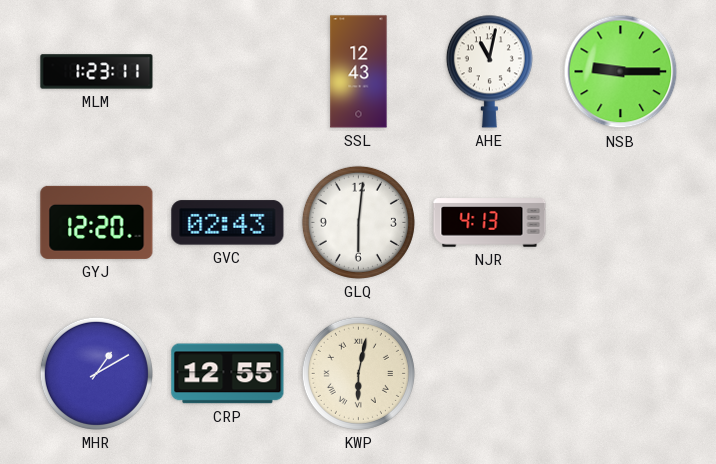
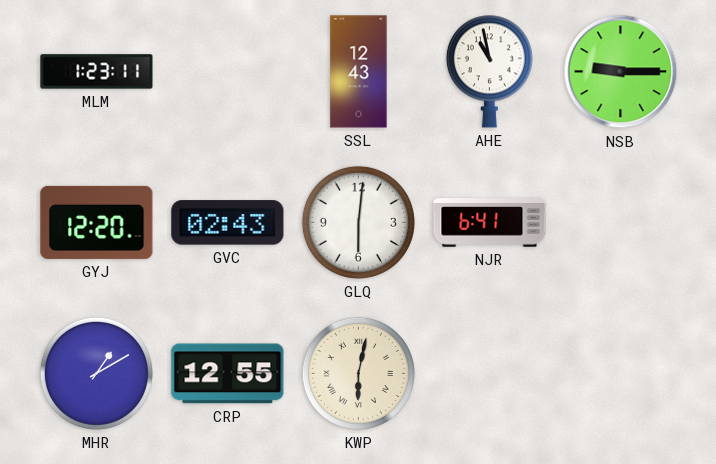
AHE: 11:02 -> 10:58 (489, 71)
NJR: 4:13 -> 6:41 (490, 223)
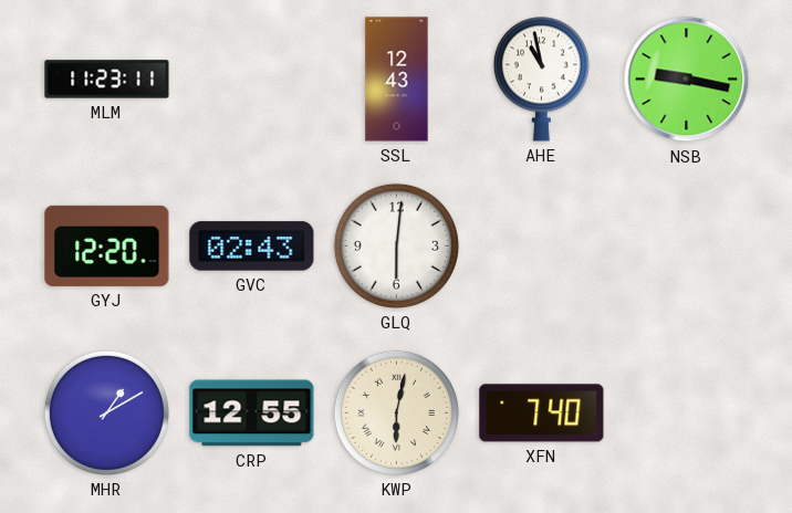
MLM: 1:23 -> 11:23 (107, 80)
NSB: 9:15 -> 9:17 (687, 80)
NJR: 6:41 -> none (490, 223)
XFN: none -> 7:40 (542, 413)
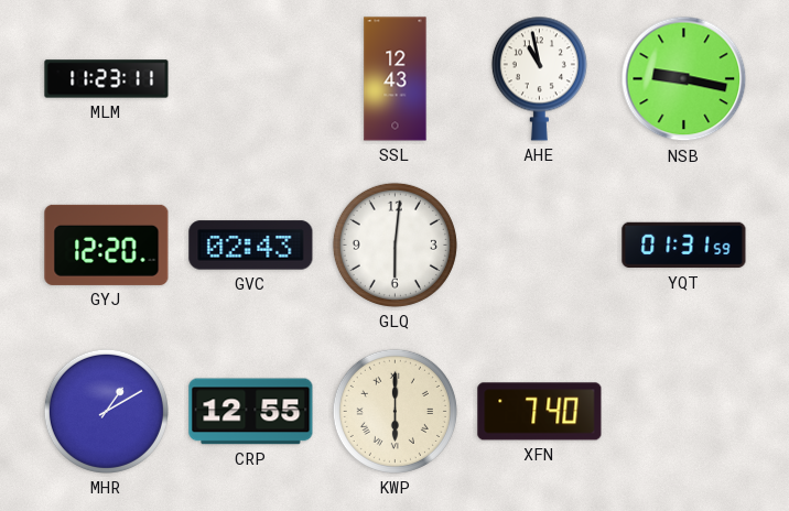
YQT: none -> 01:31 (684, 246)
KWP: 6:02 -> 6:00 (394, 411)
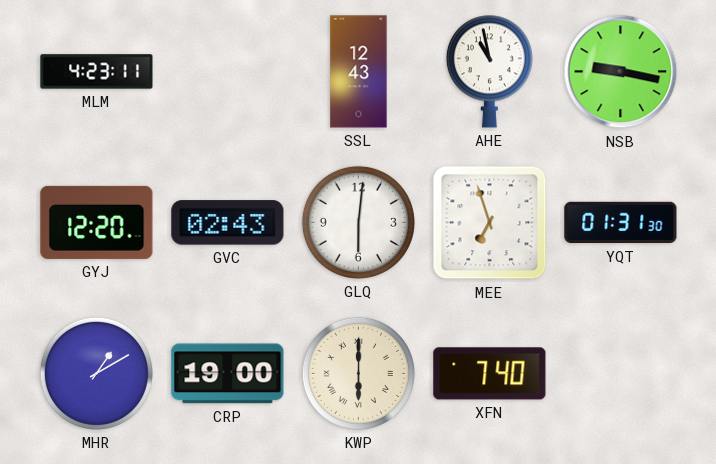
MLM: 11:23 -> 4:23 (97, 72)
MEE: none -> 6:57 (490, 223)
YQT: 01:31:59 -> 01:31:30 (621, 223)
CRP: 12:55 -> 19:00 (228, 374)
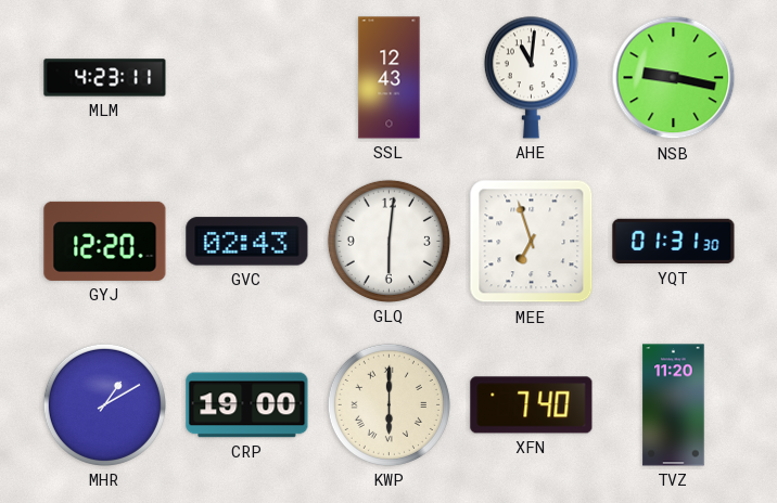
AHE: 10:58 -> 11:01 (531, 77)
TVZ: none -> 11:20 (674, 405)
